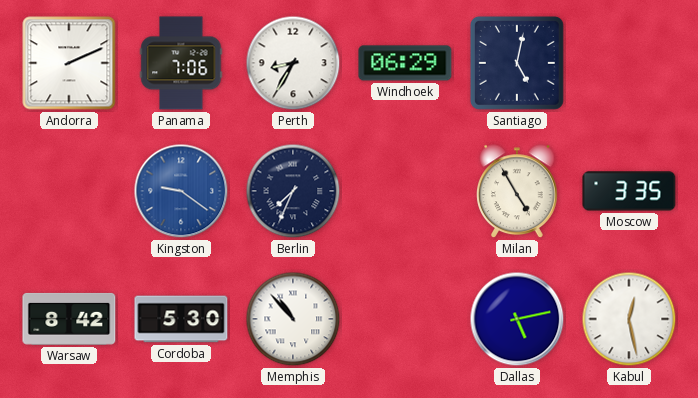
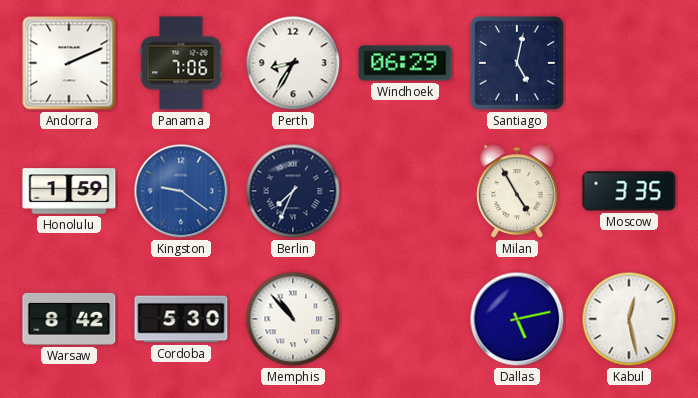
Honolulu: none -> 1:59 (69, 191)
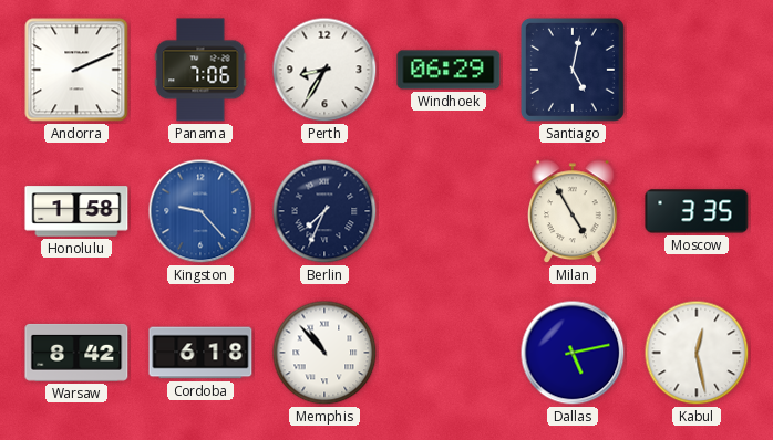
Honolulu: 1:59 -> 1:58 (76, 211)
Kingston: 9:21 -> 9:23 (200, 211)
Cordoba: 5:30 -> 6:18 (200, 353)
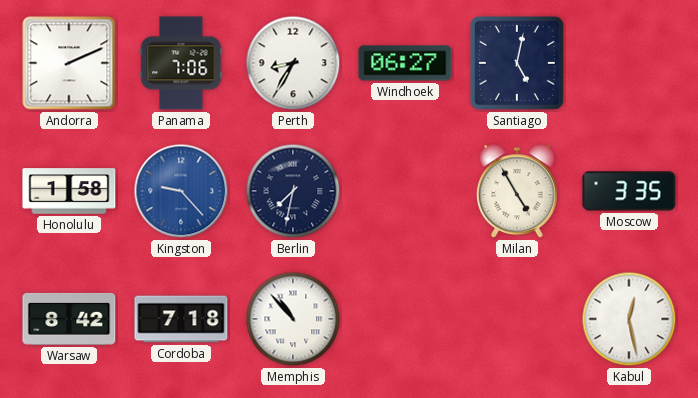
Windhoek: 06:29 -> 06:27 (405, 63)
Berlin: 7:34 -> 7:32 (293, 191)
Cordoba: 6:18 -> 7:18 (181, 319)
Dallas: 5:13 -> none (573, 353)
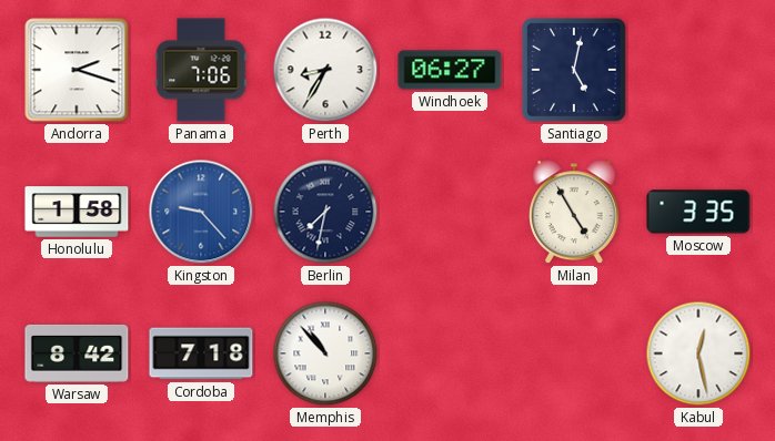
Andorra: 2:11 -> 2:18 (77, 70)
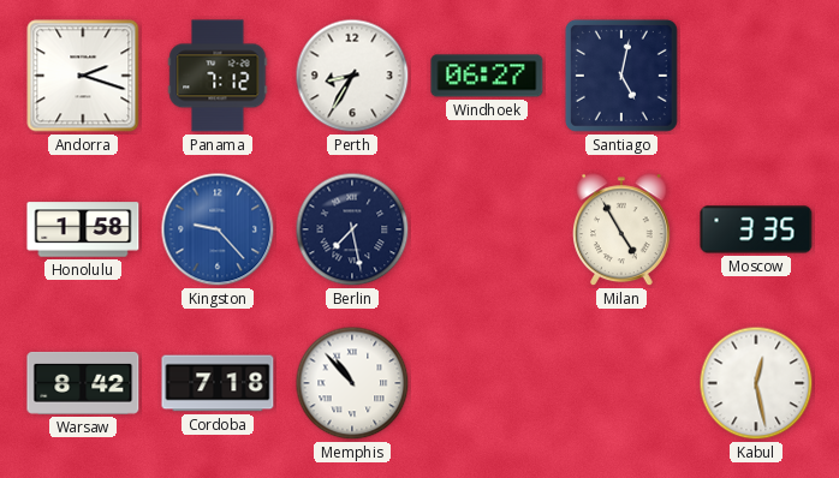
Panama: 7:06 -> 7:12 (218, 76)
Berlin: 7:32 -> 7:28 (352, 229)
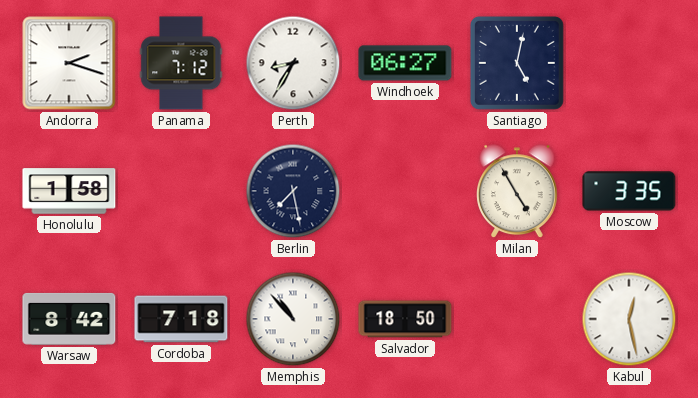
Kingston: 9:23 -> none (218, 229)
Salvador: none -> 18:50 (405, 319)
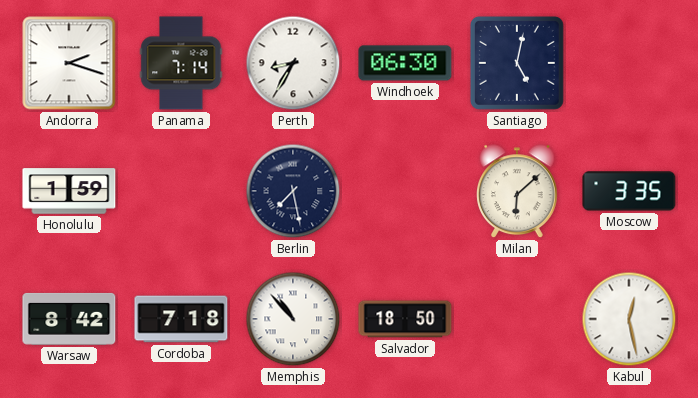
Panama: 7:12 -> 7:14 (181, 63)
Windhoek: 06:27 -> 06:30 (405, 63)
Honolulu: 1:58 -> 1:59 (69, 191)
Milan: 4:55 -> 6:08 (518, 192)
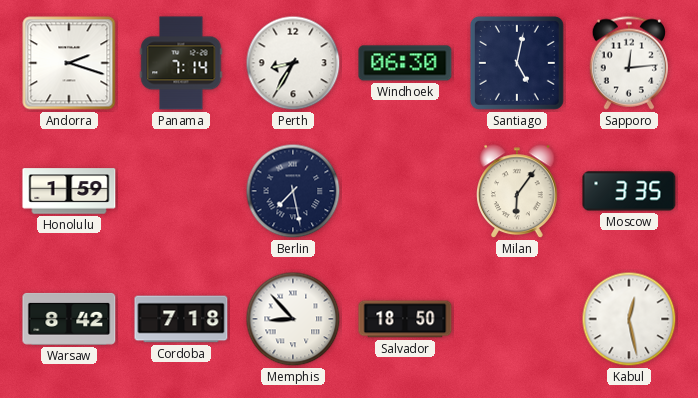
Sapporo: none -> 12:14 (629, 63)
Milan: 6:08 -> 6:06 (518, 192)
Memphis: 10:53 -> 8:53 (293, 319)
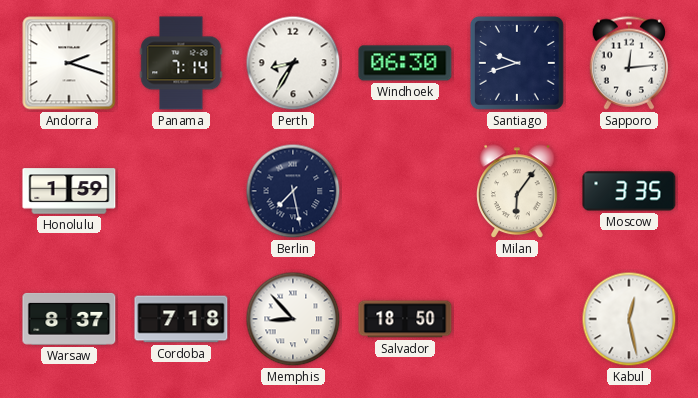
Santiago: 5:02 -> 9:42 (517, 63)
Warsaw: 8:42 -> 8:37 (69, 319)
